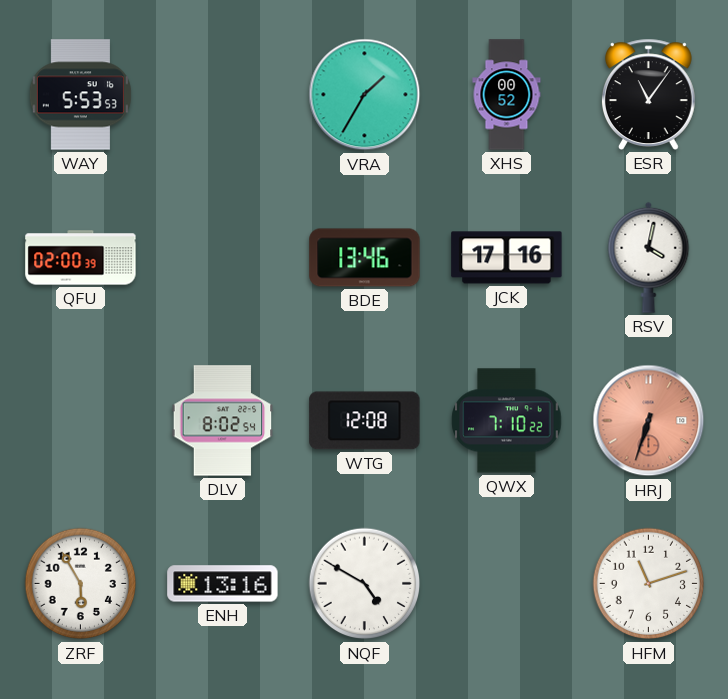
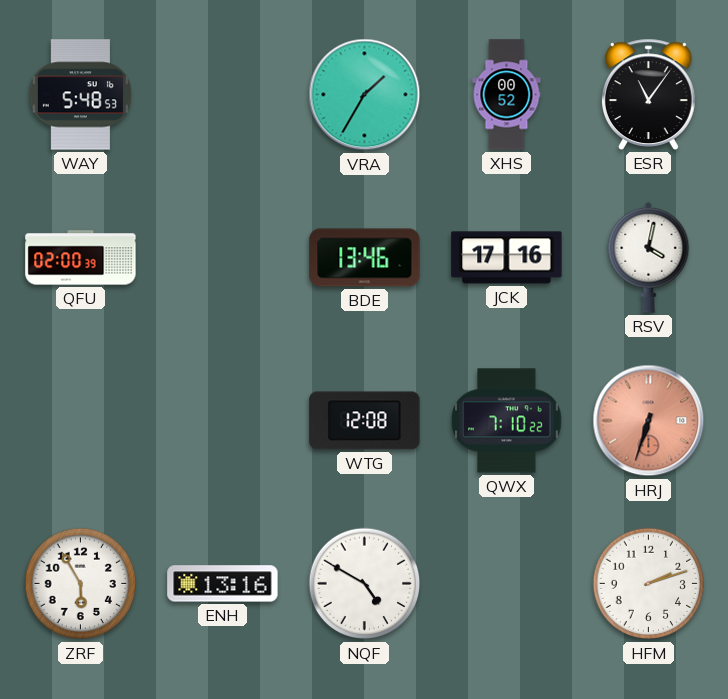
WAY: 5:53 -> 5:48 (80, 95)
DLV: 8:02 -> none (223, 421)
HFM: 11:12 -> 2:12 (649, 584)
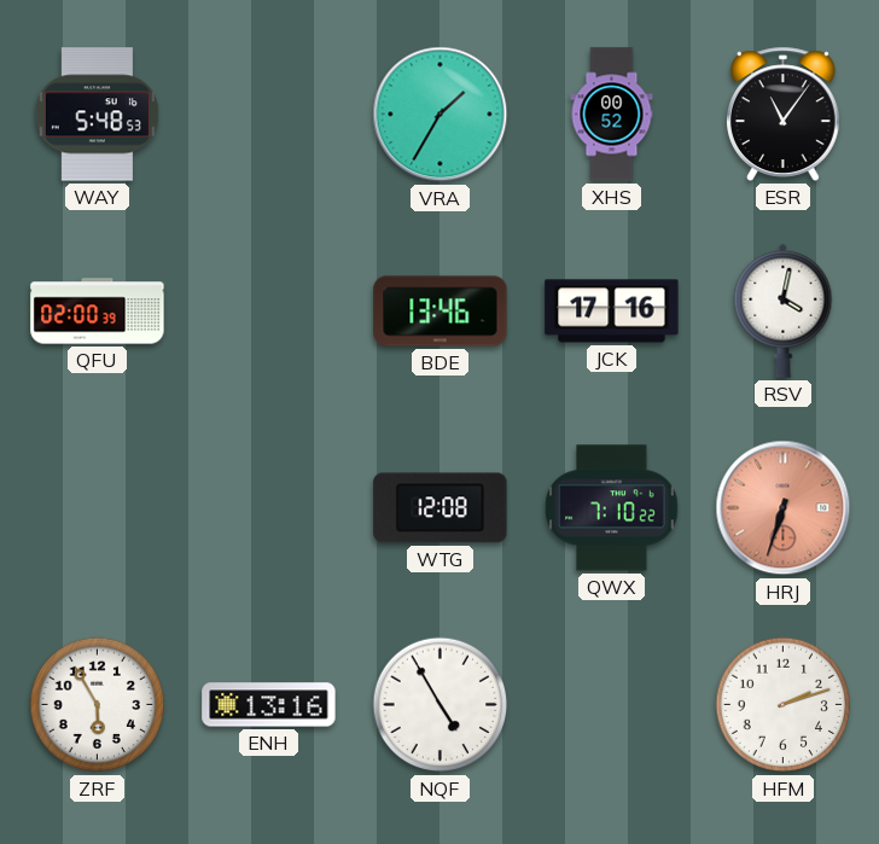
NQF: 4:50 -> 4:55 (441, 705)
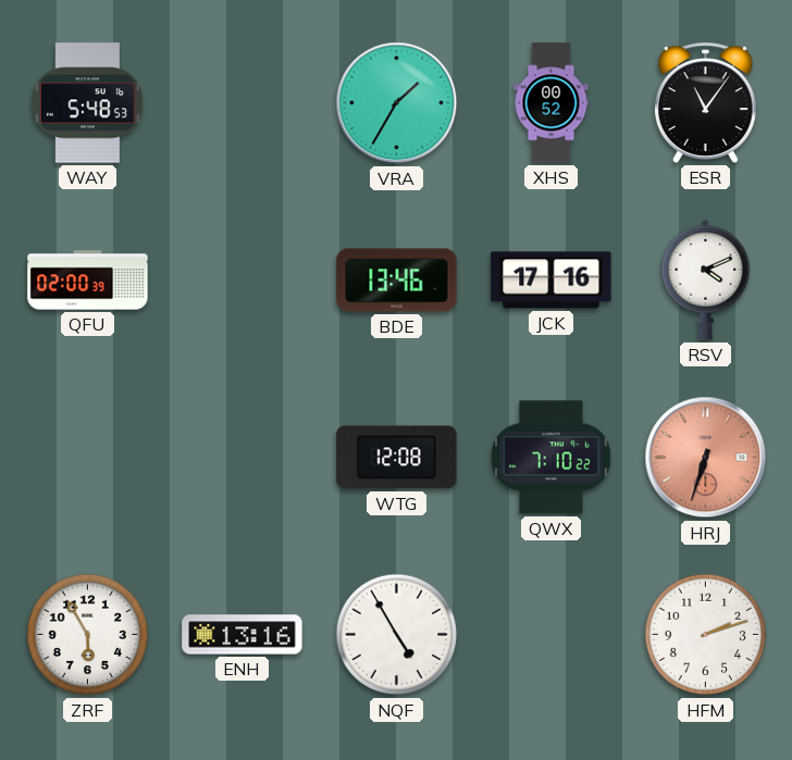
RSV: 4:02 -> 4:11 (706, 279)
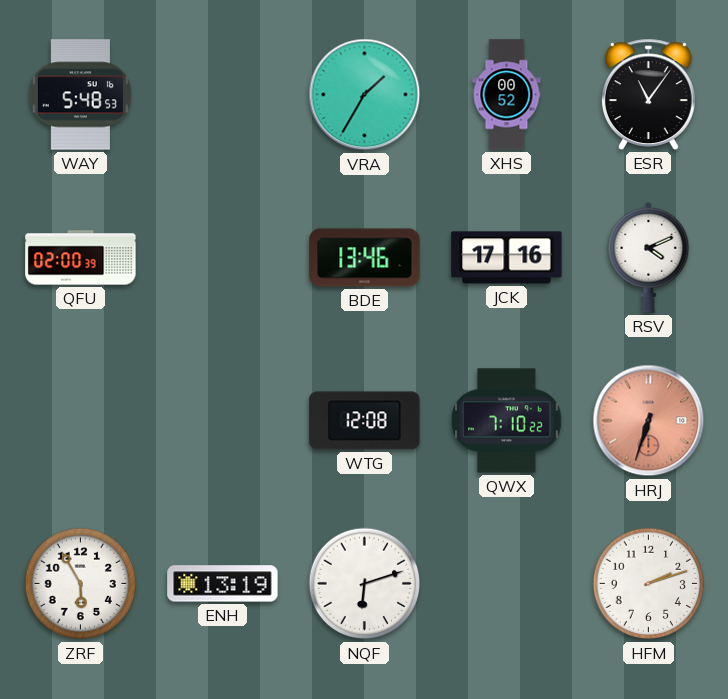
ENH: 13:16 -> 13:19 (223, 584)
NQF: 4:55 -> 6:12 (365, 584)
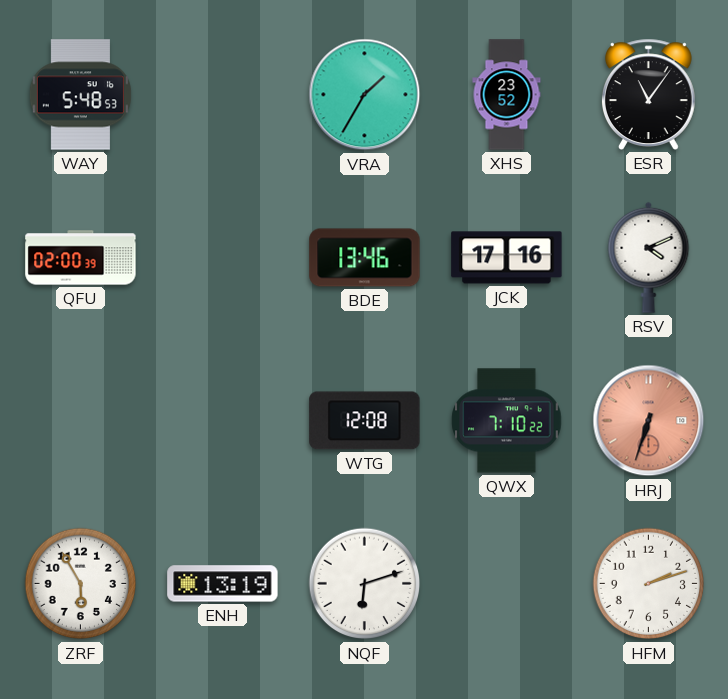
XHS: 00:52 -> 23:52 (507, 95)
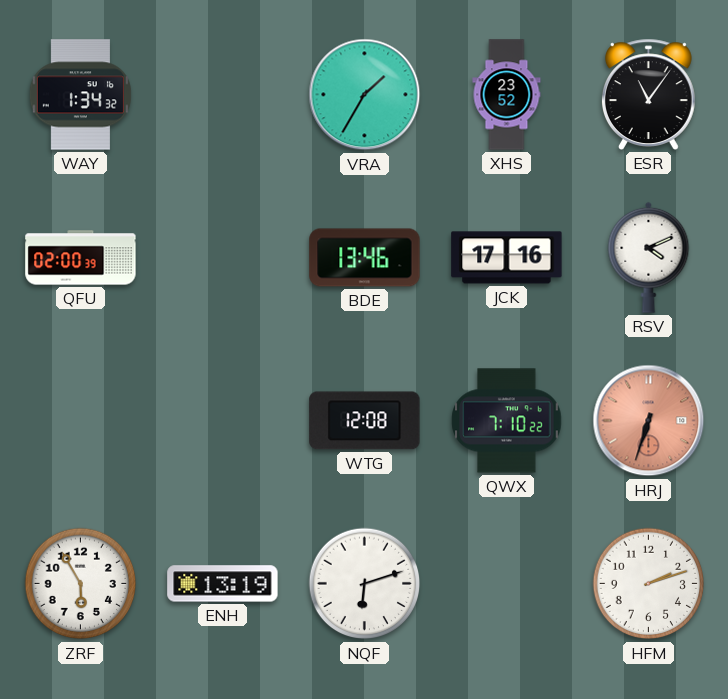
WAY: 5:48 -> 1:34 (80, 95)
